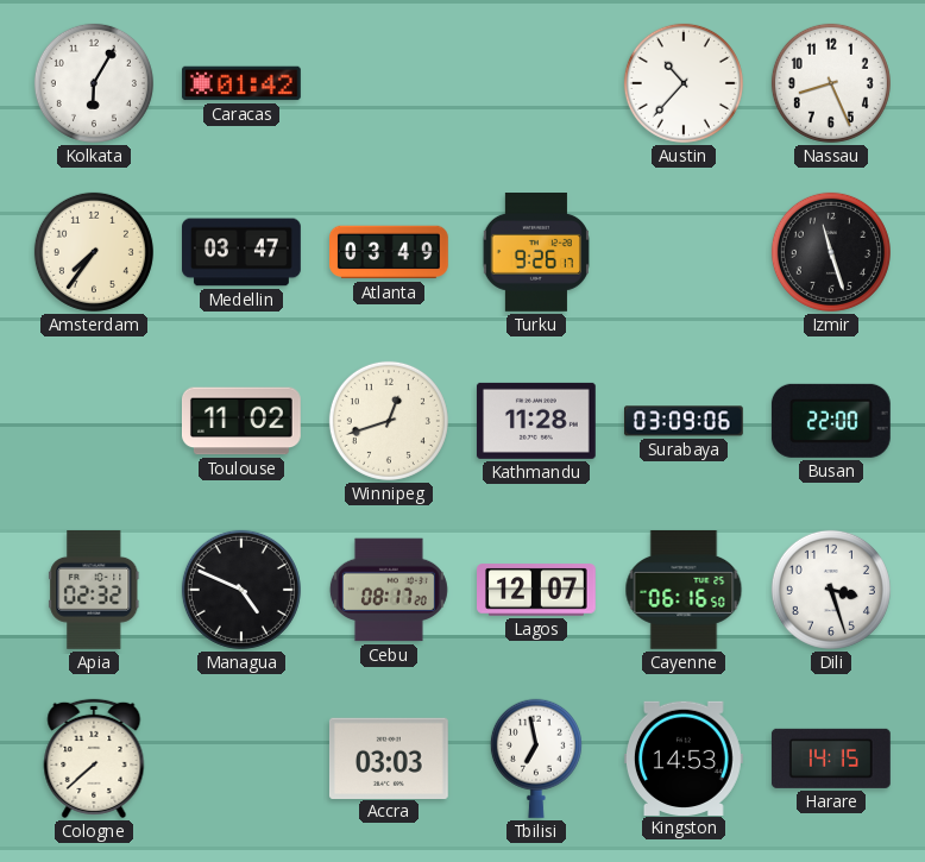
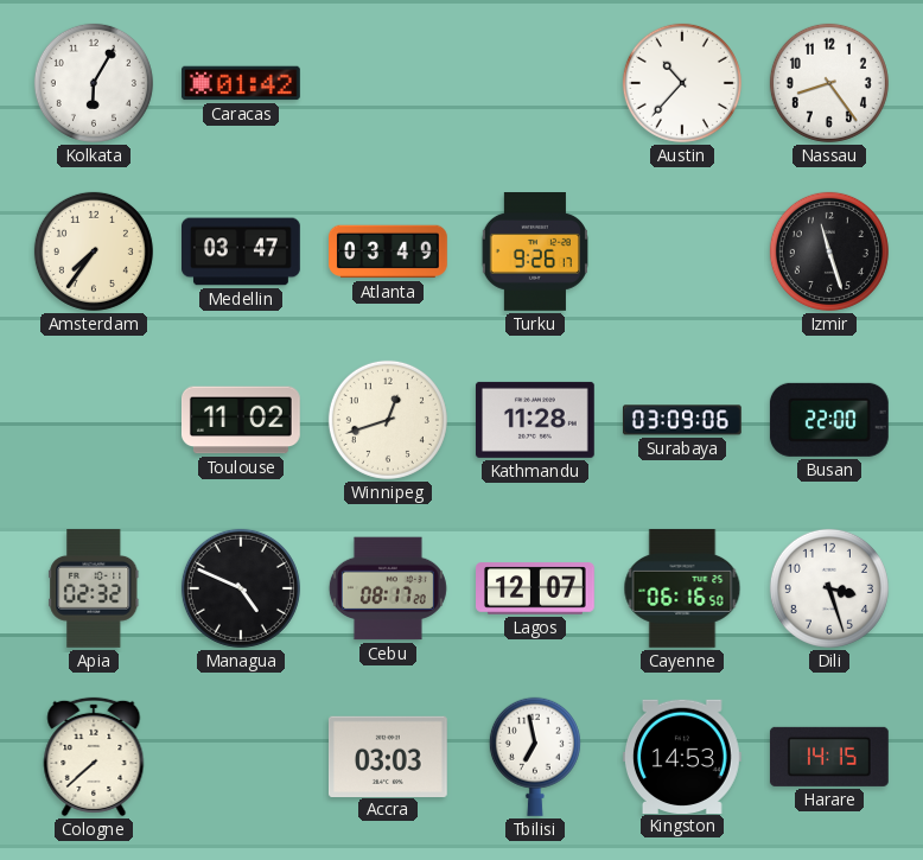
Nassau: 8:26 -> 8:24 (829, 83)
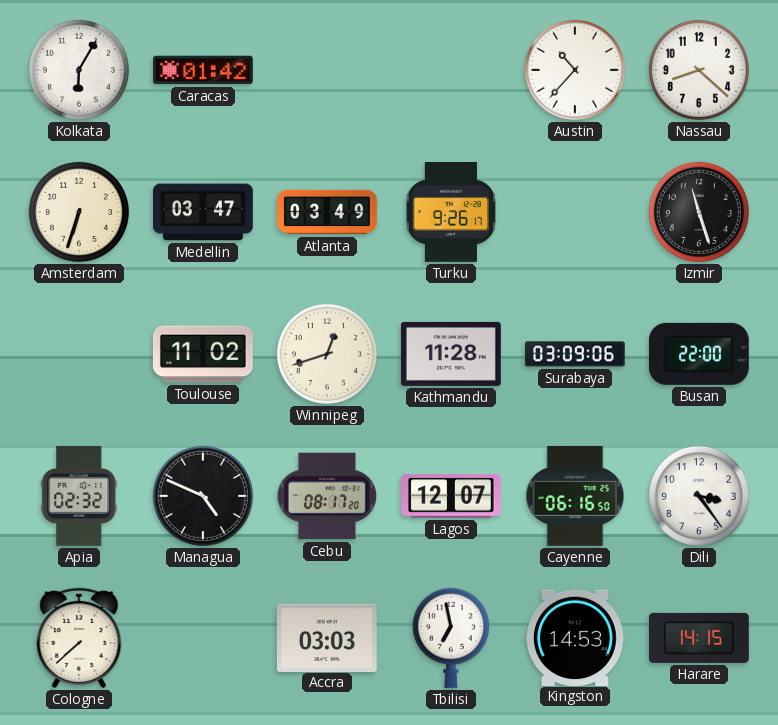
Nassau: 8:24 -> 8:22 (699, 70)
Amsterdam: 7:36 -> 6:33 (79, 212)
Dili: 3:27 -> 3:24 (699, 496)
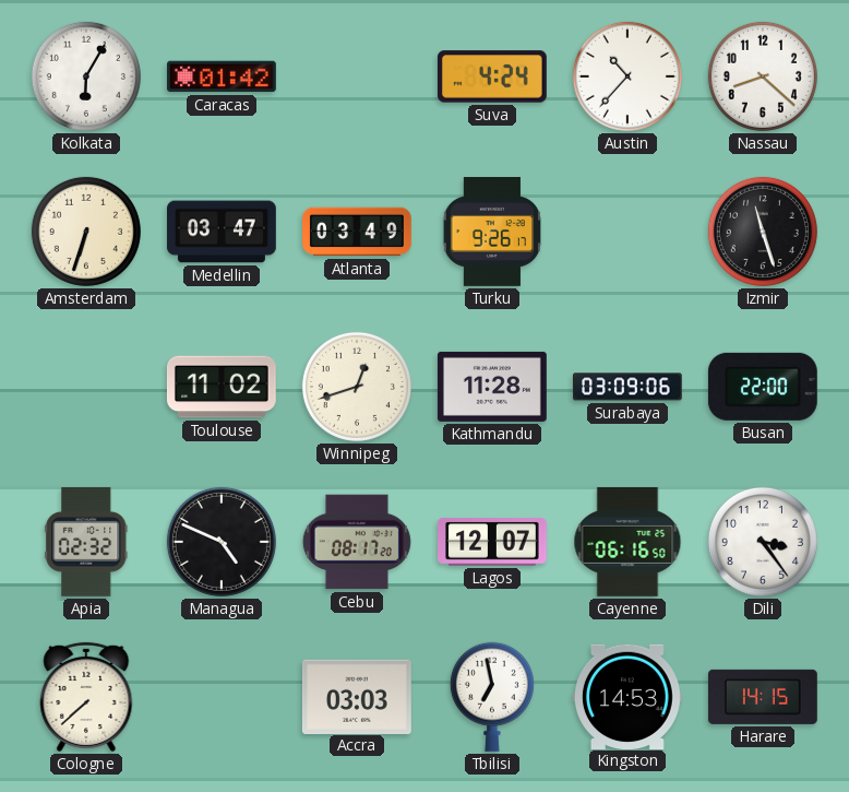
Suva: none -> 4:24 (492, 76)
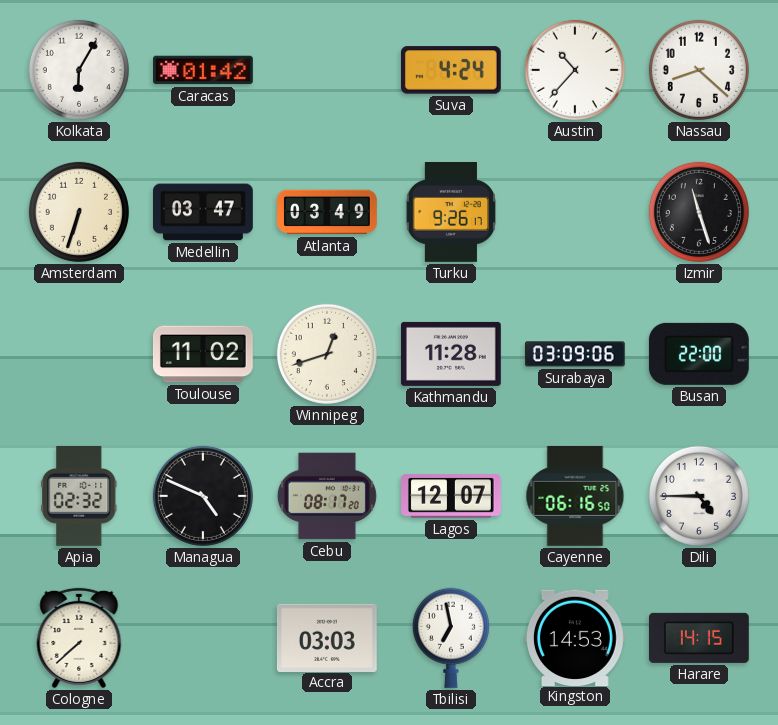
Dili: 3:24 -> 4:45 (699, 496)
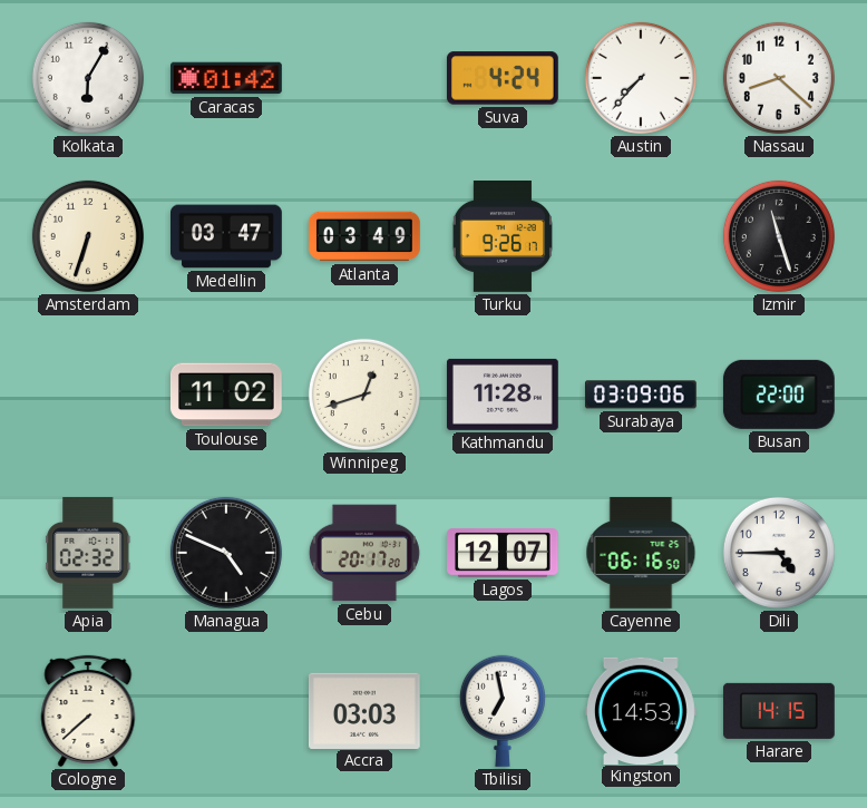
Austin: 10:37 -> 7:37 (641, 78)
Cebu: 08:17 -> 20:17 (364, 553)
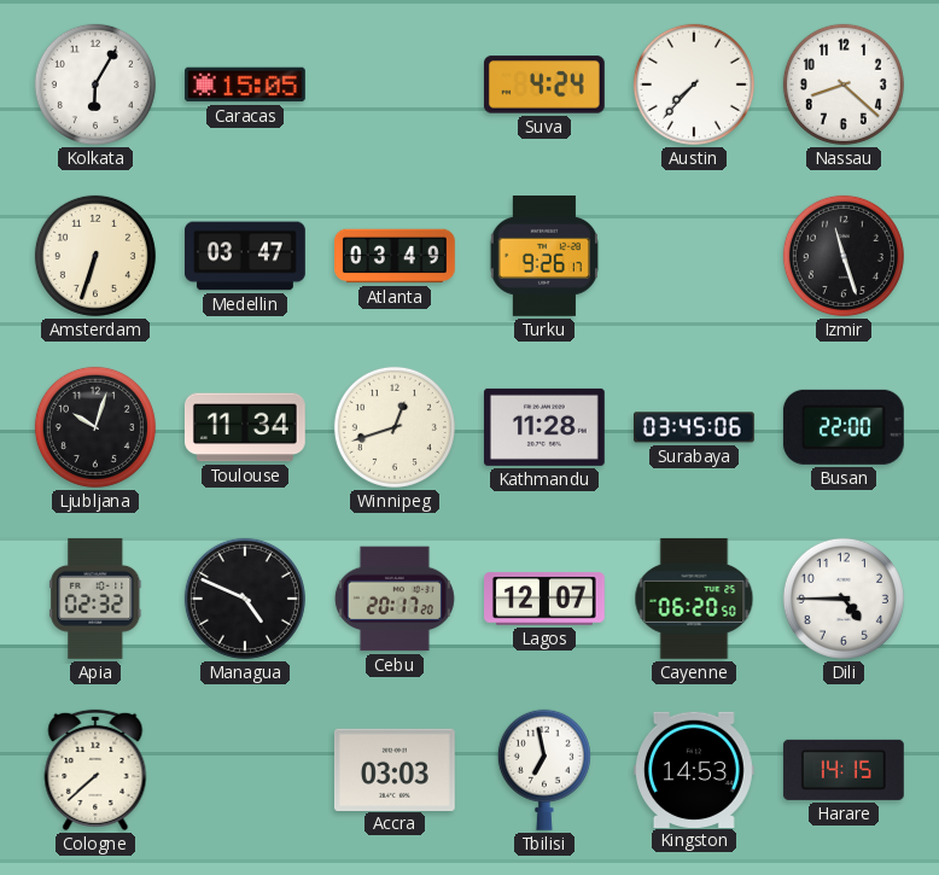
Caracas: 01:42 -> 15:05 (246, 84)
Ljubljana: none -> 10:03 (95, 427)
Toulouse: 11:02 -> 11:34 (245, 427)
Surabaya: 03:09 -> 03:45 (694, 427)
Cayenne: 06:16 -> 06:20 (694, 599)
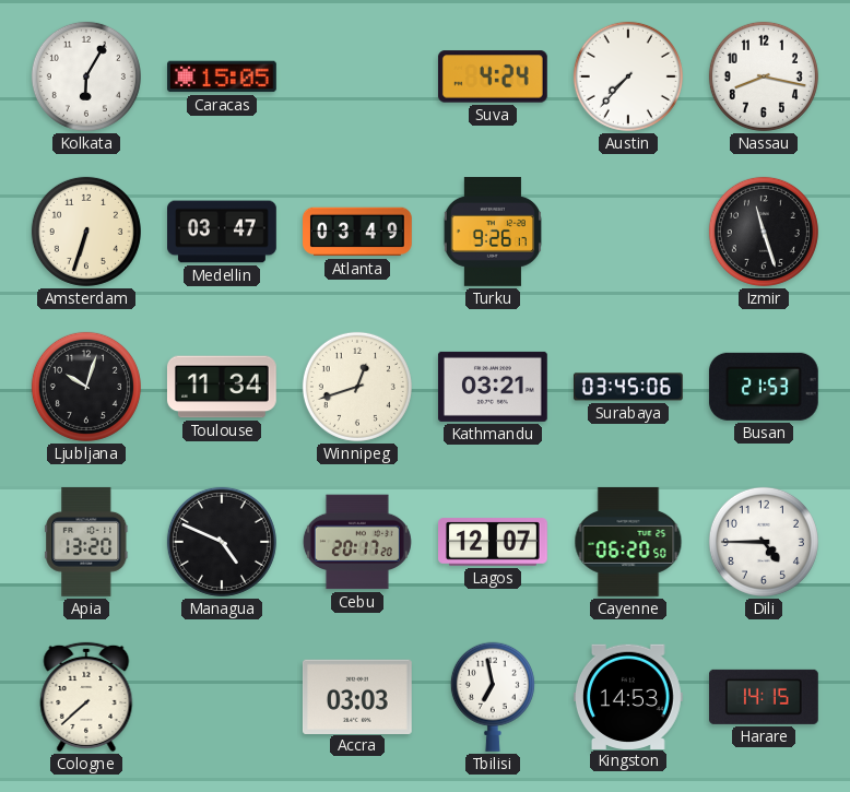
Nassau: 8:22 -> 8:17 (764, 76)
Kathmandu: 11:28 -> 03:21 (493, 387)
Busan: 22:00 -> 21:53 (764, 387)
Apia: 02:32 -> 13:20 (86, 542)
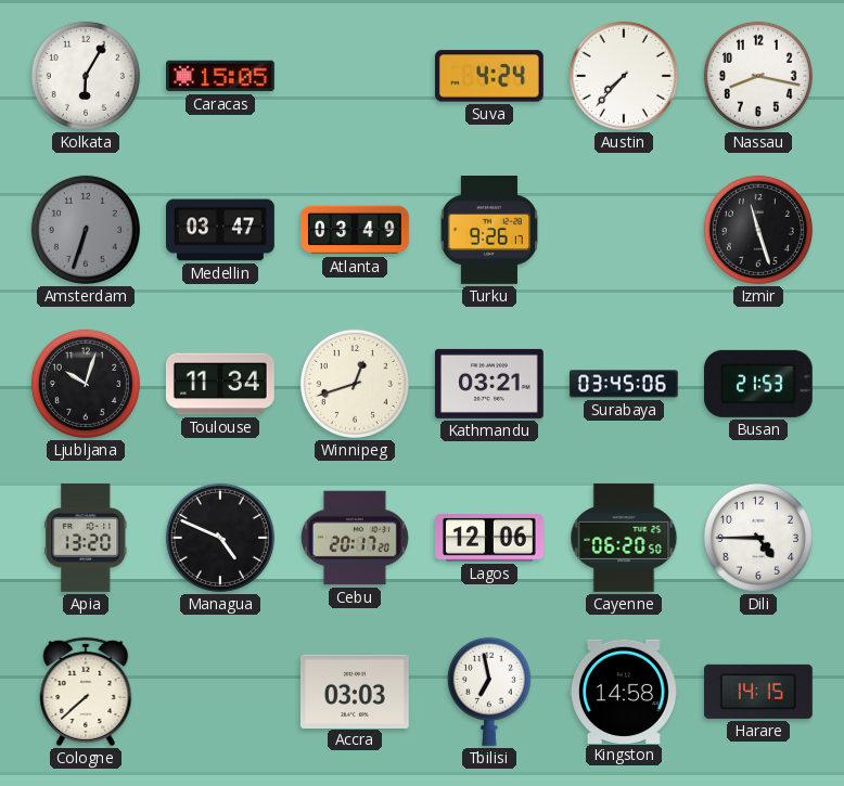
Amsterdam dial: cream -> grey (86, 230)
Lagos: 12:07 -> 12:06 (490, 538)
Kingston: 14:53 -> 14:58 (624, 691)
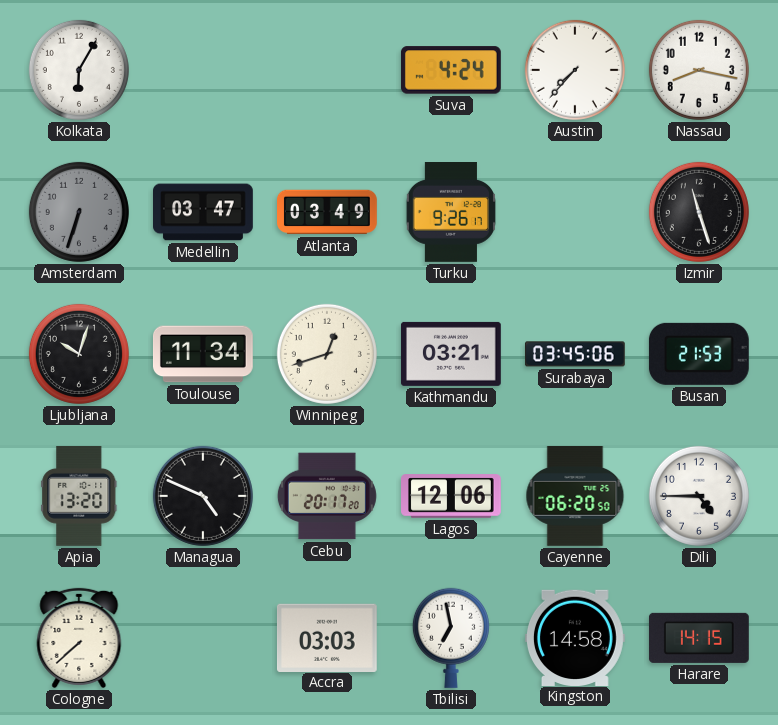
Caracas: 15:05 -> none (221, 76)
